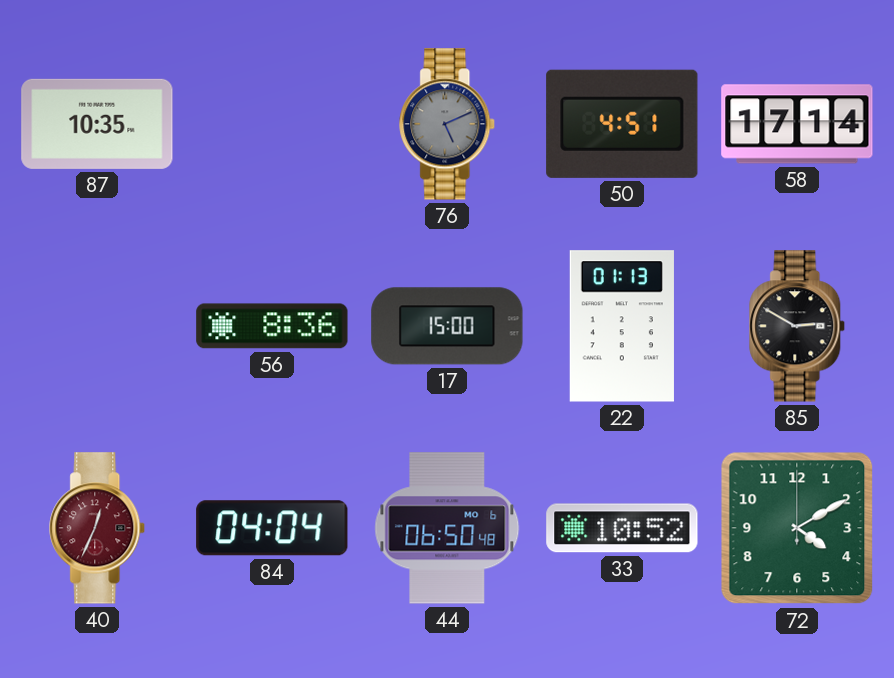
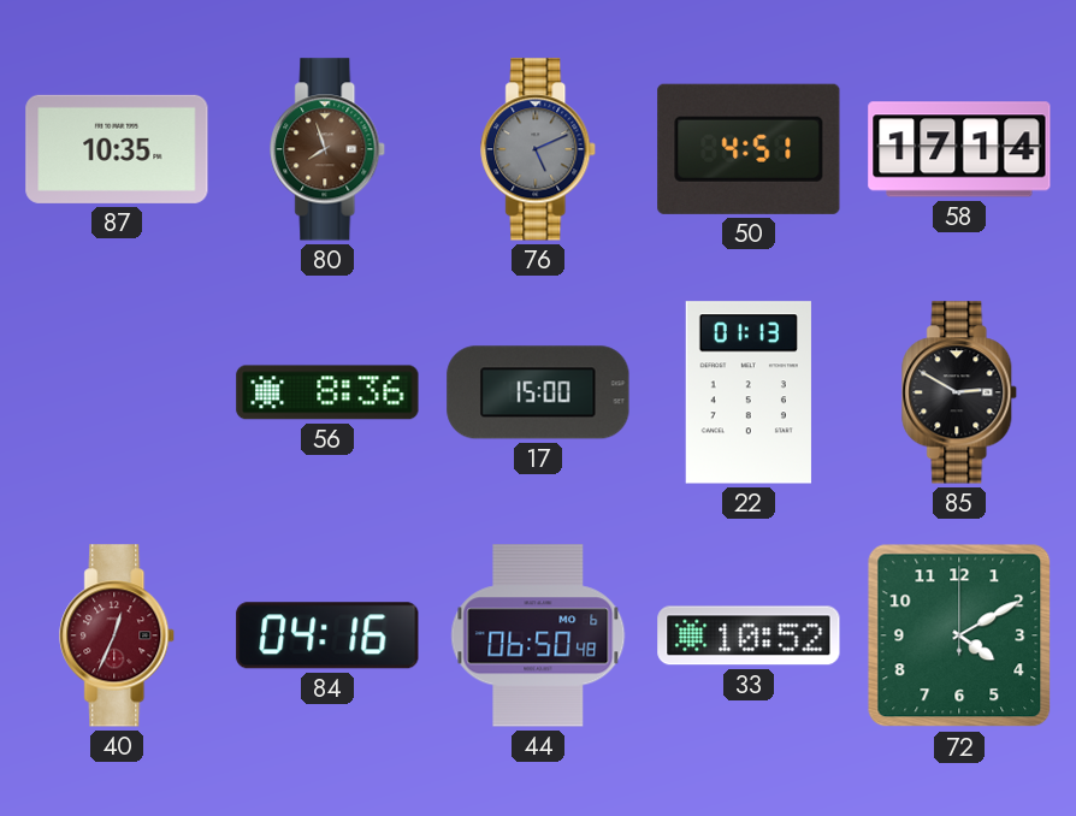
80: none -> 7:57 (329, 149)
84: 04:04 -> 04:16 (327, 635)
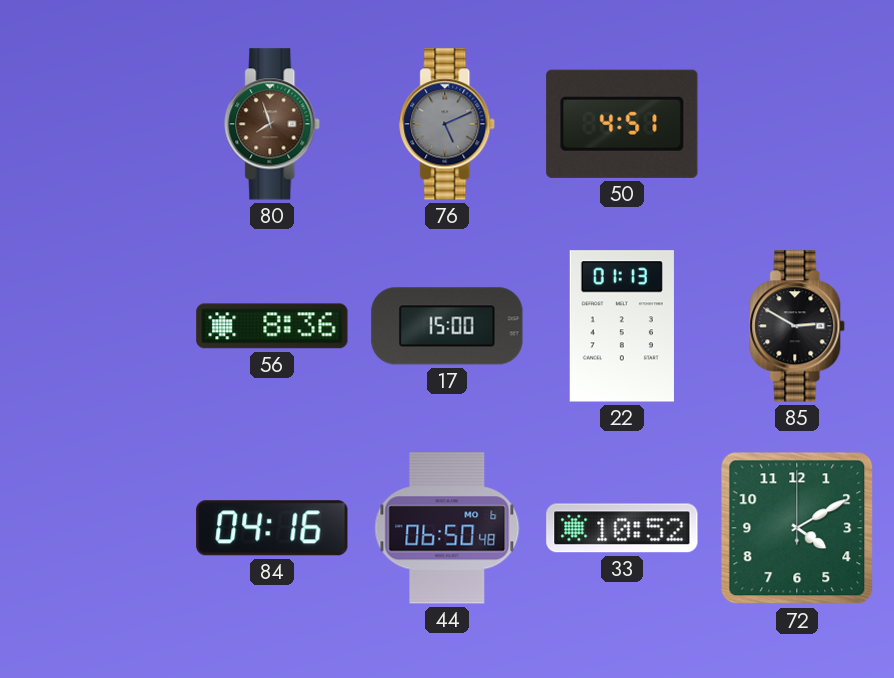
87: 10:35 -> none (117, 149)
58: 17:14 -> none (959, 149)
40: 12:34 -> none (118, 635)
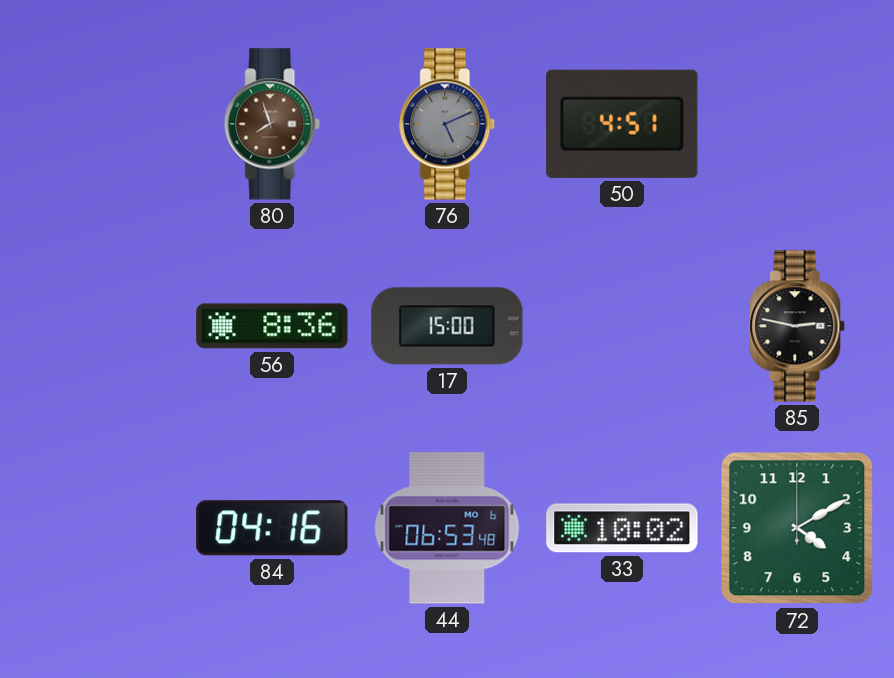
22: 01:13 -> none (622, 326)
85: 2:50 -> 2:47 (798, 326)
44: 06:50 -> 06:53 (447, 528)
33: 10:52 -> 10:02 (622, 528)
